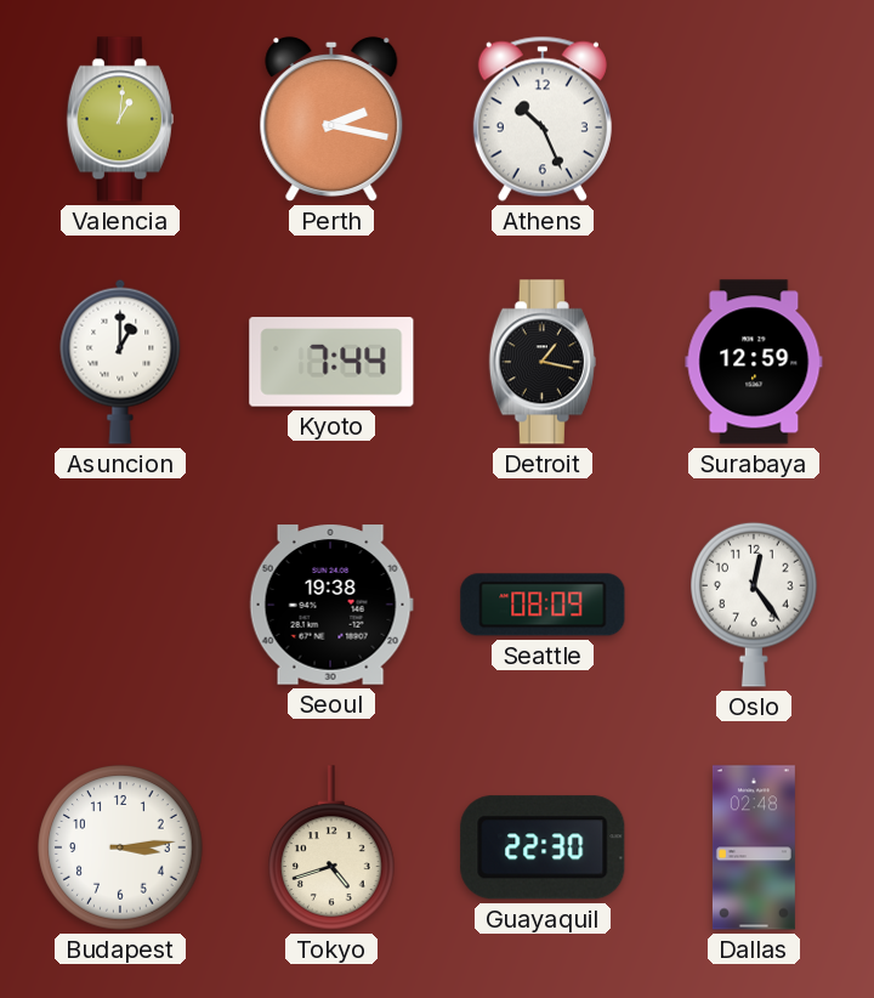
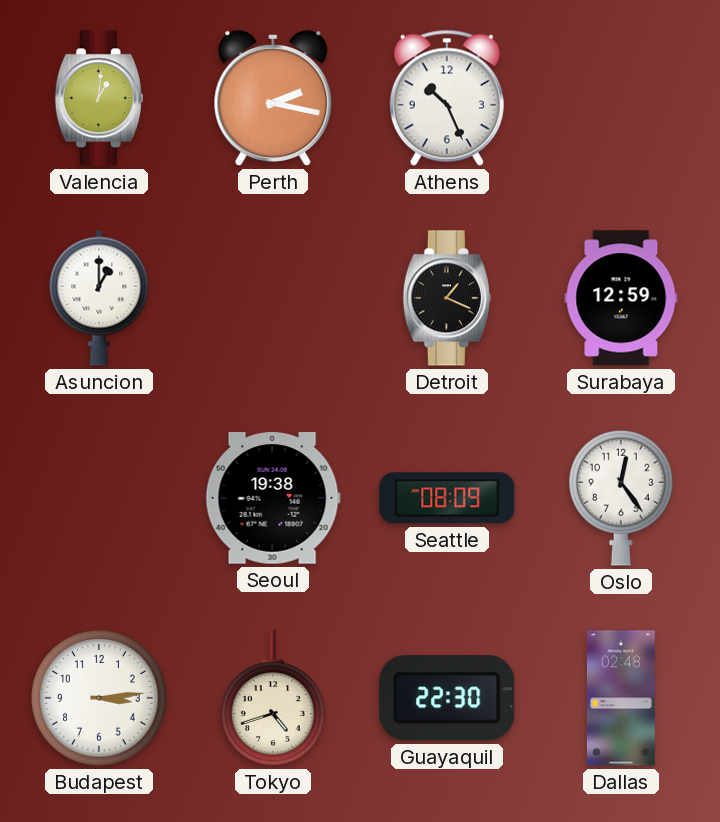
Kyoto: 7:44 -> none (331, 362)
Detroit: 1:17 -> 1:19 (447, 298)
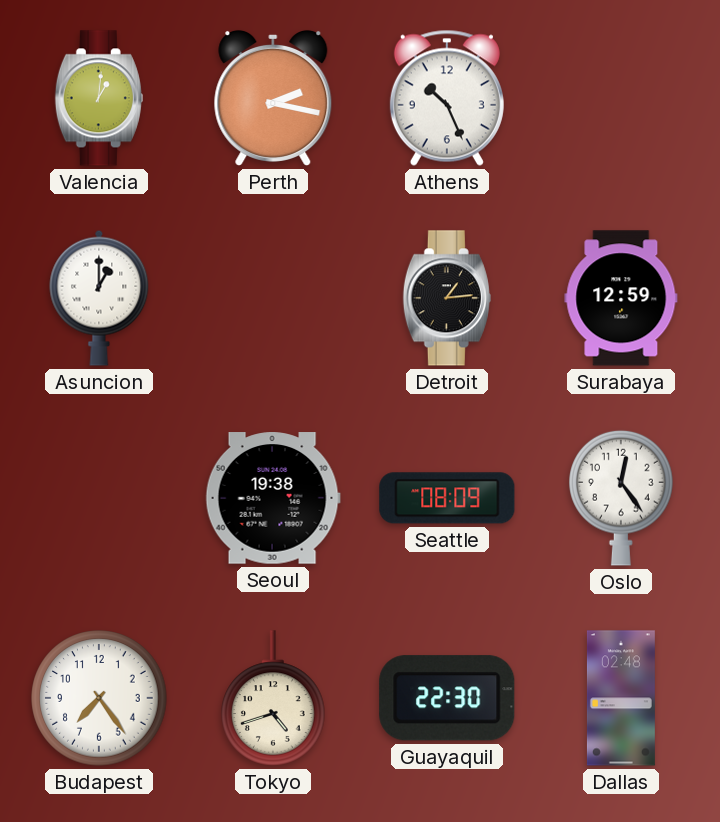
Detroit: 1:19 -> 1:14 (447, 298)
Budapest: 3:14 -> 7:24 (99, 698)
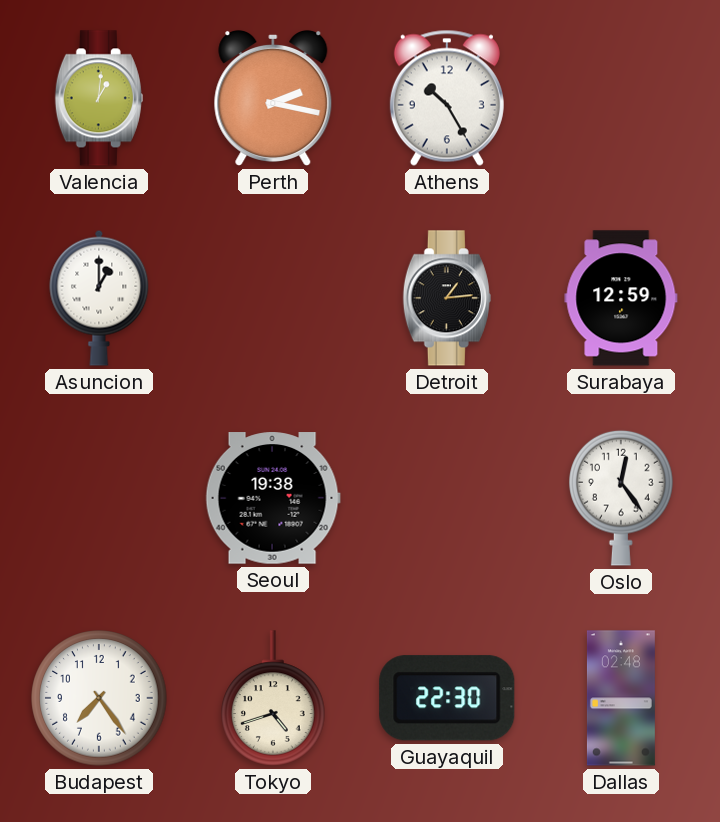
Athens: 10:26 -> 10:25 (447, 98)
Seattle: 08:09 -> none (447, 498)
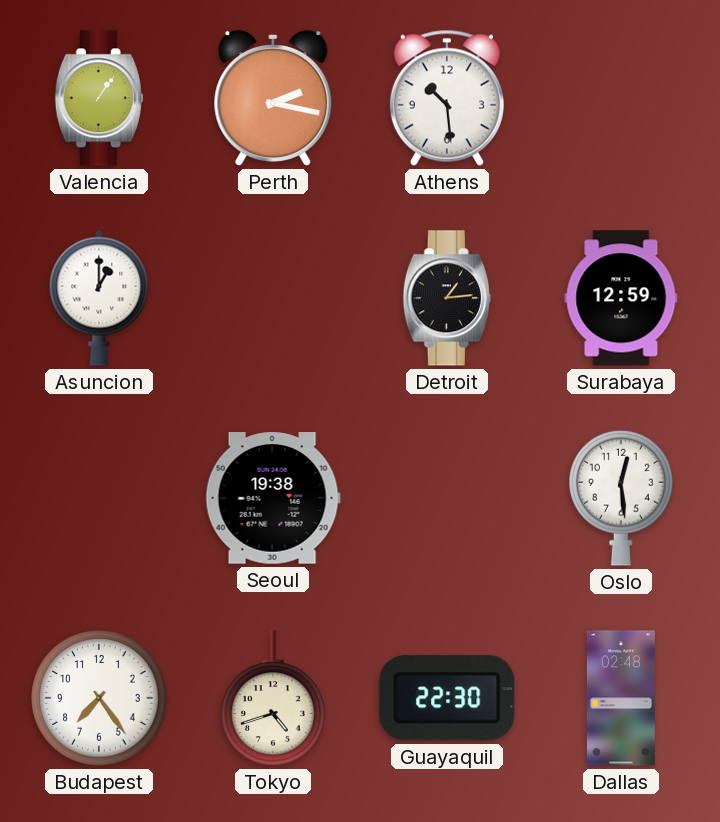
Valencia: 1:01 -> 1:06 (99, 98)
Athens: 10:25 -> 10:29 (447, 98)
Oslo: 12:24 -> 12:29 (622, 498)
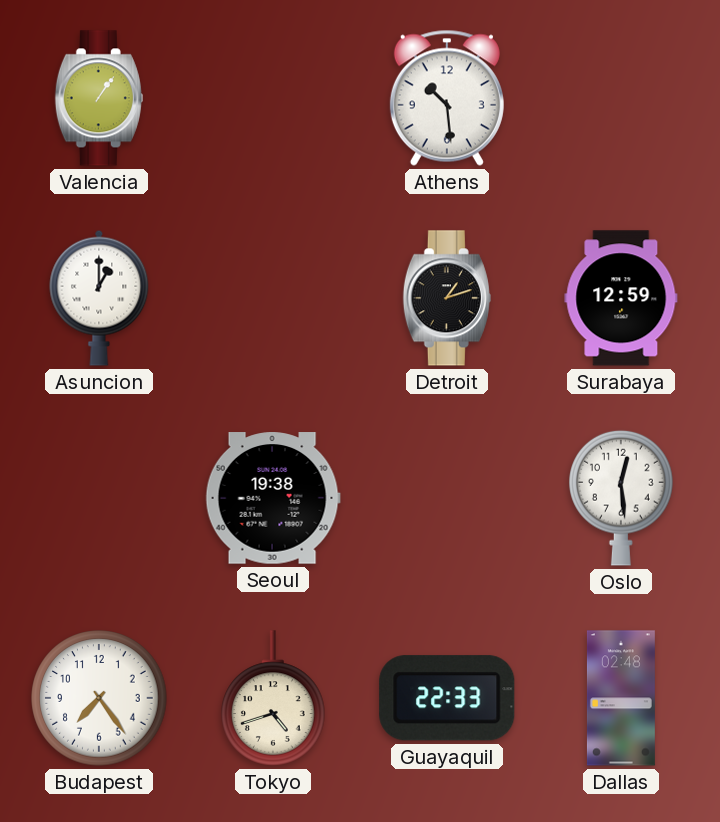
Perth: 2:17 -> none (273, 98)
Detroit: 1:14 -> 1:12 (447, 298)
Guayaquil: 22:30 -> 22:33 (447, 698)
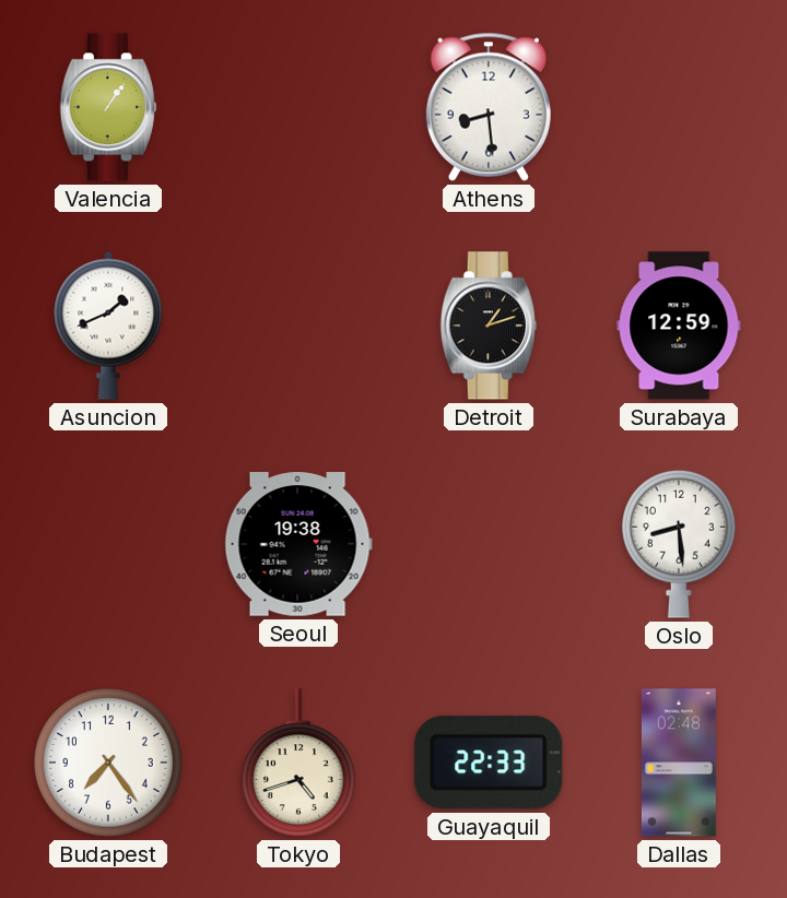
Athens: 10:29 -> 8:29 (489, 107)
Asuncion: 1:00 -> 1:41 (108, 326)
Oslo: 12:29 -> 8:29 (680, 544)
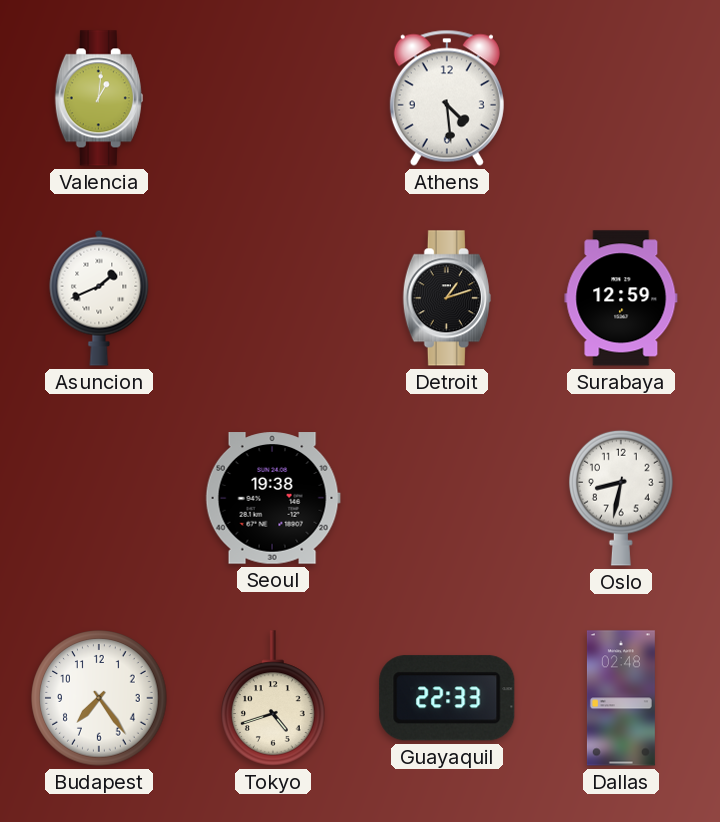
Valencia: 1:06 -> 1:01 (99, 98)
Athens: 8:29 -> 4:29 (447, 98)
Oslo: 8:29 -> 8:32 (622, 498)
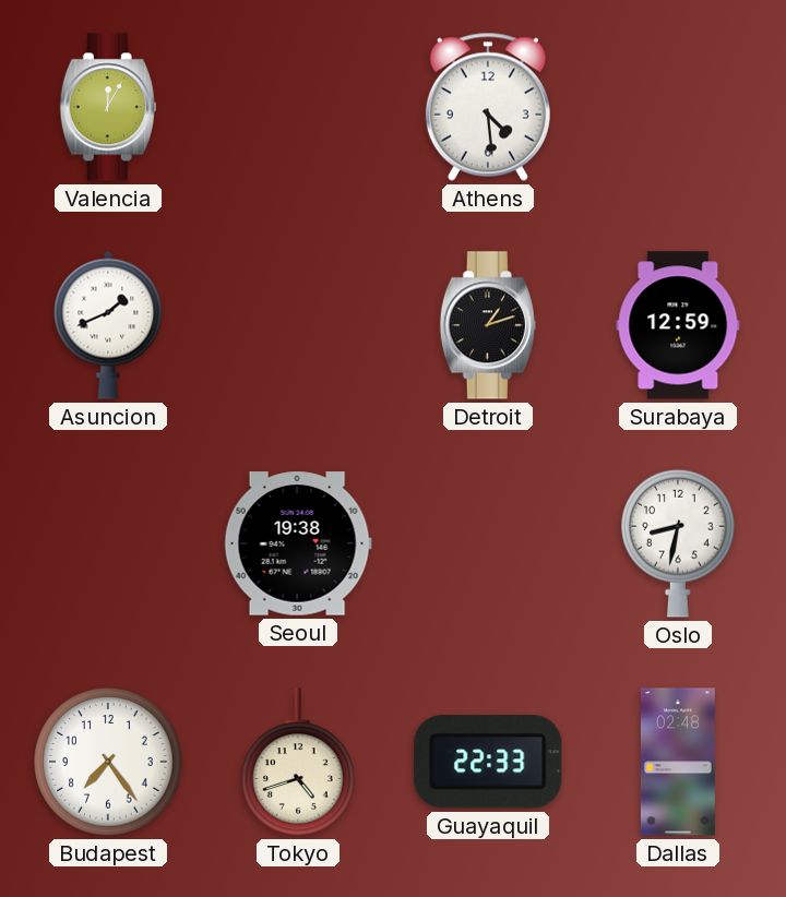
Valencia: 1:01 -> 12:05 (108, 107)
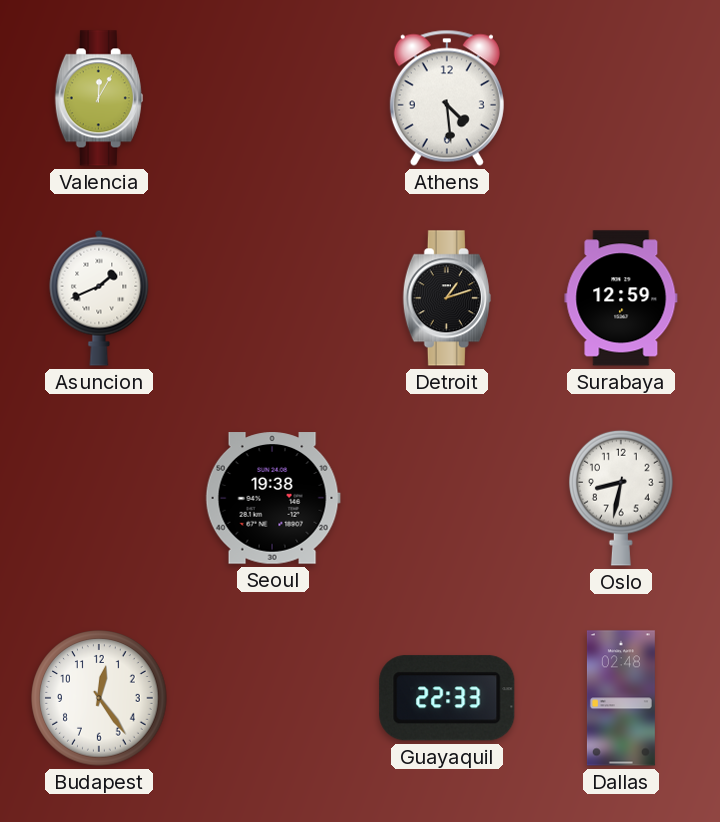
Budapest: 7:24 -> 12:24 (99, 698)
Tokyo: 4:42 -> none (299, 762)
